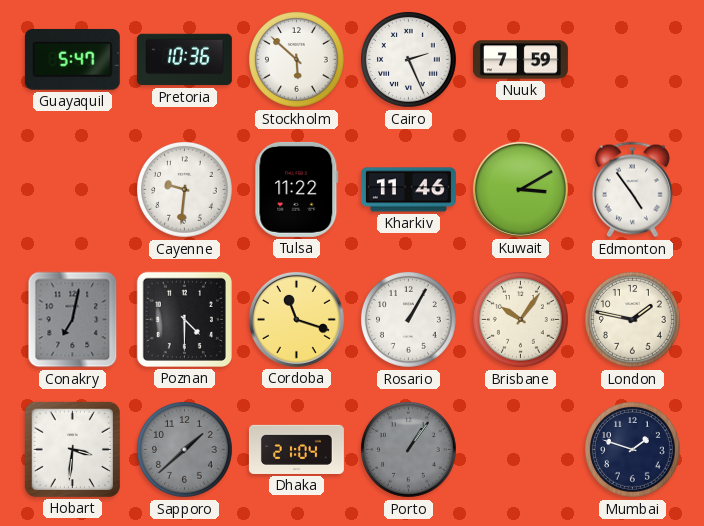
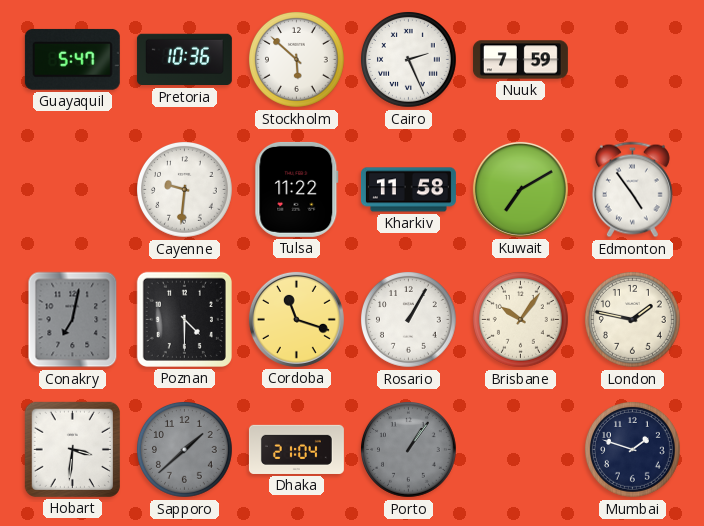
Kharkiv: 11:46 -> 11:58 (408, 190)
Kuwait: 3:10 -> 7:10 (520, 189)
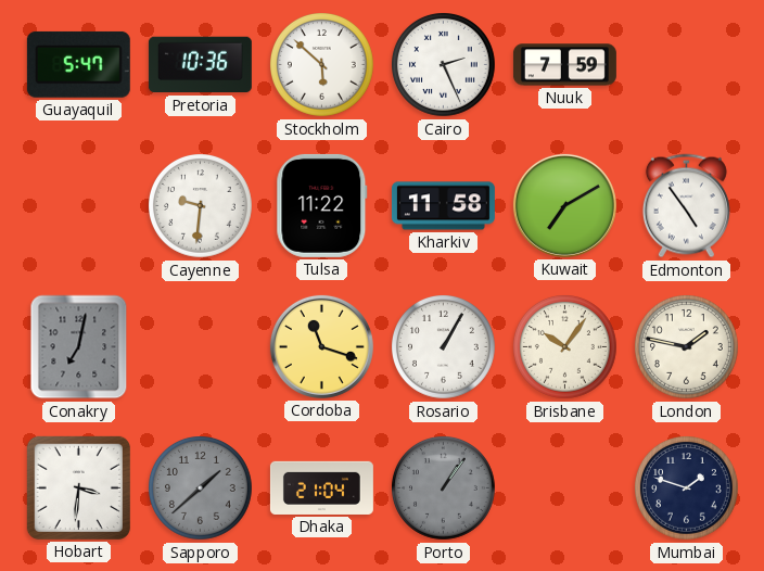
Poznan: 4:30 -> none (184, 319)
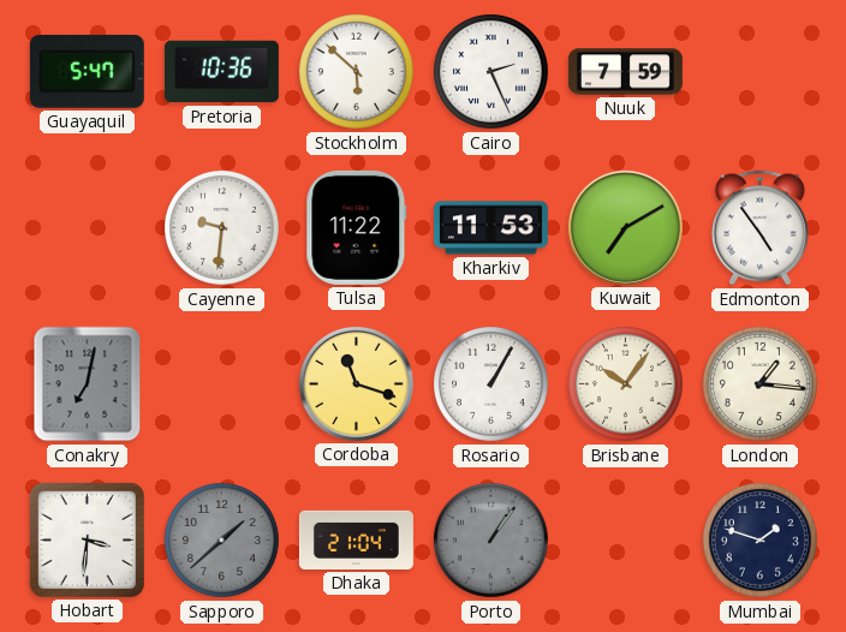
Kharkiv: 11:58 -> 11:53 (490, 228)
London: 1:47 -> 1:16 (761, 384)
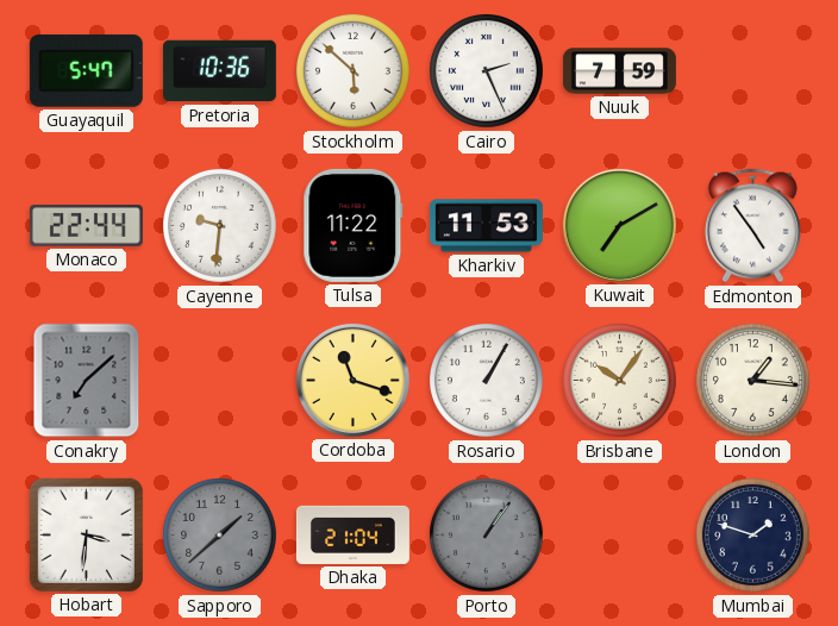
Monaco: none -> 22:44 (86, 225)
Conakry: 7:02 -> 7:08 (87, 381)
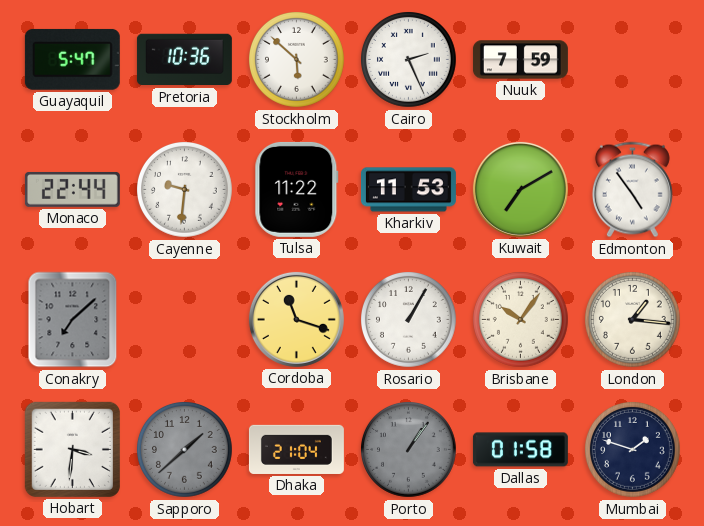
Dallas: none -> 01:58 (520, 450)
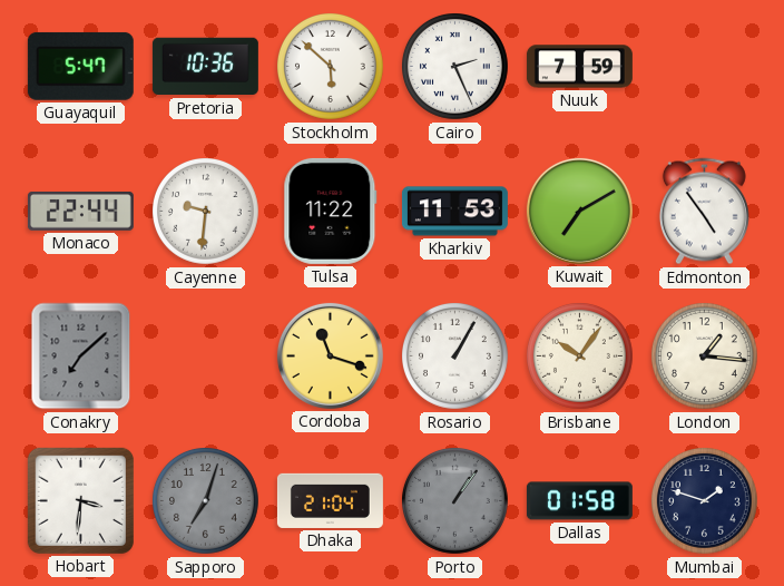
Sapporo: 1:38 -> 7:03 (206, 501)
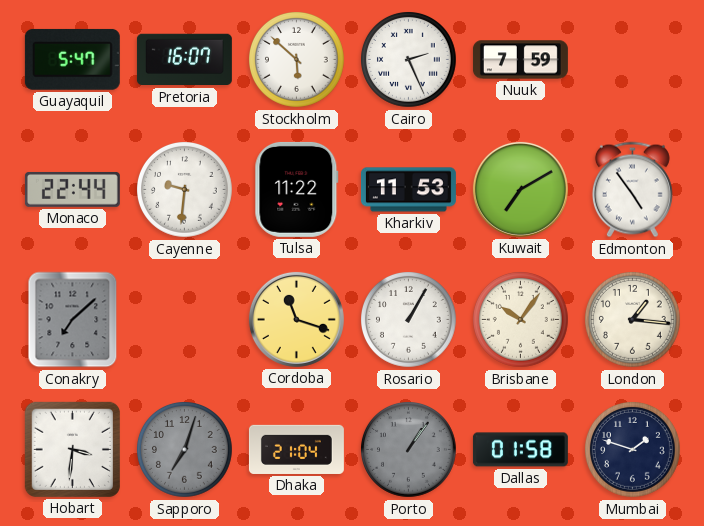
Pretoria: 10:36 -> 16:07 (184, 60)
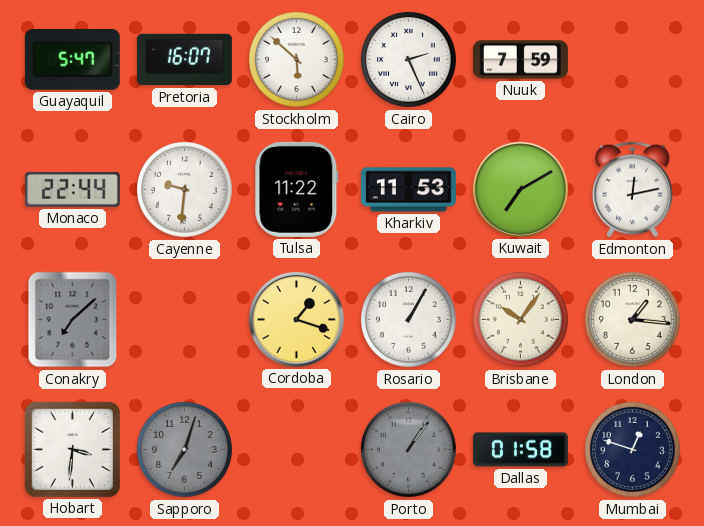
Edmonton: 4:54 -> 12:13 (632, 190)
Cordoba: 11:18 -> 1:18 (296, 319)
Dhaka: 21:04 -> none (296, 449)
Mumbai: 1:48 -> 12:48 (633, 450)
